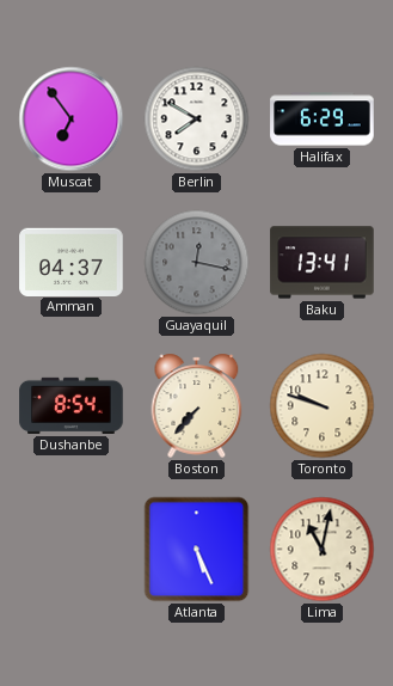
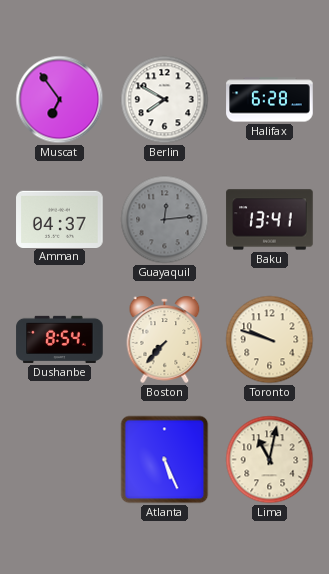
Halifax: 6:29 -> 6:28 (270, 100)
Guayaquil: 12:17 -> 12:14 (165, 220)
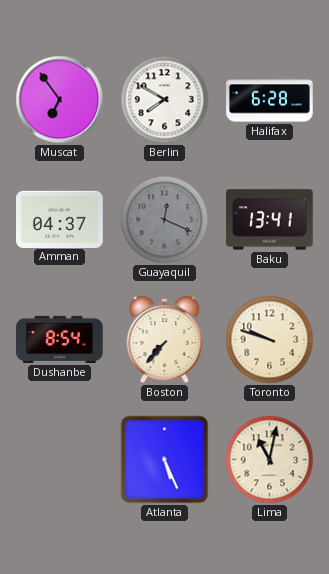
Guayaquil: 12:14 -> 12:19 (165, 220)
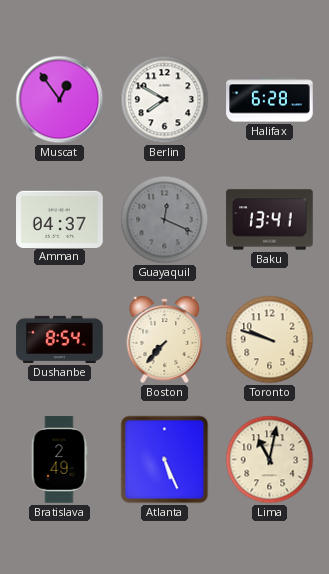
Muscat: 6:54 -> 12:54 (60, 100)
Bratislava: none -> 2:49 (59, 460)
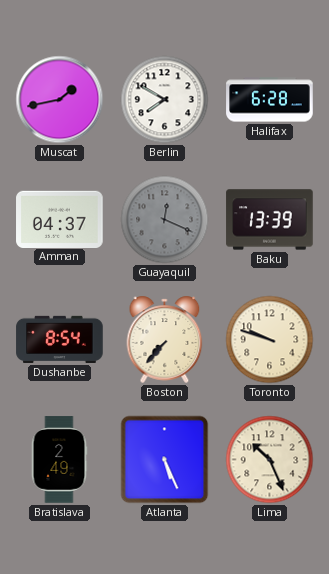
Muscat: 12:54 -> 1:43 (60, 100)
Baku: 13:41 -> 13:39 (270, 220)
Lima: 11:02 -> 10:26 (270, 460)
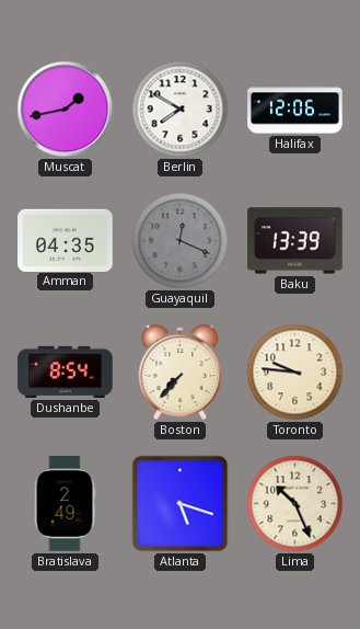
Halifax: 6:28 -> 12:06 (295, 110)
Amman: 04:37 -> 04:35 (66, 240)
Toronto: 9:48 -> 9:46 (295, 373)
Atlanta: 5:26 -> 5:18 (181, 504)
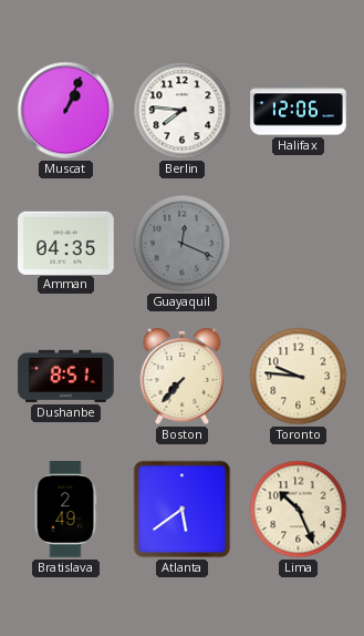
Muscat: 1:43 -> 1:04 (66, 111)
Berlin: 7:50 -> 7:46 (183, 111)
Baku: 13:39 -> none (295, 241)
Dushanbe: 8:54 -> 8:51 (66, 376)
Atlanta: 5:18 -> 5:39 (183, 510)
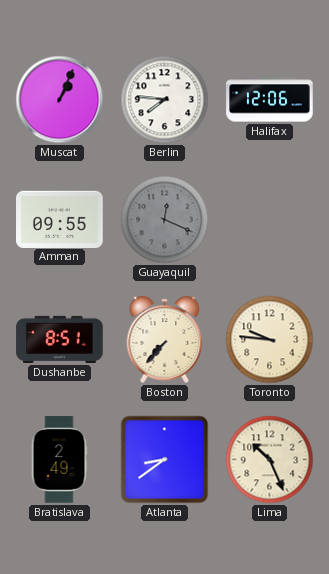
Amman: 04:35 -> 09:55 (60, 219)
Atlanta: 5:39 -> 8:39 (165, 460)
